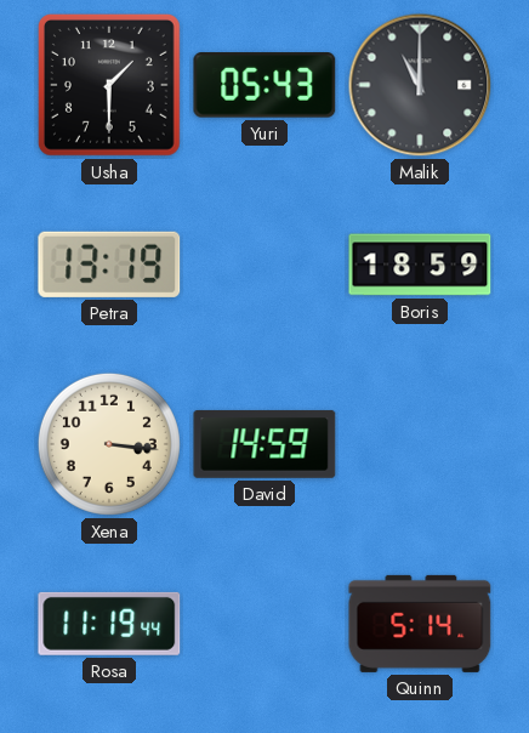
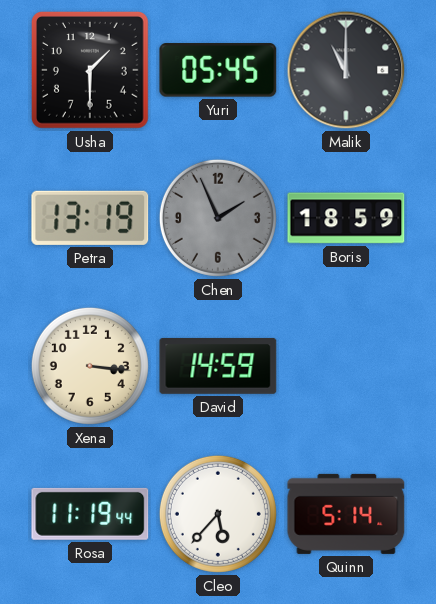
Yuri: 05:43 -> 05:45 (218, 70)
Chen: none -> 1:56 (218, 218)
Cleo: none -> 5:37 (218, 514)
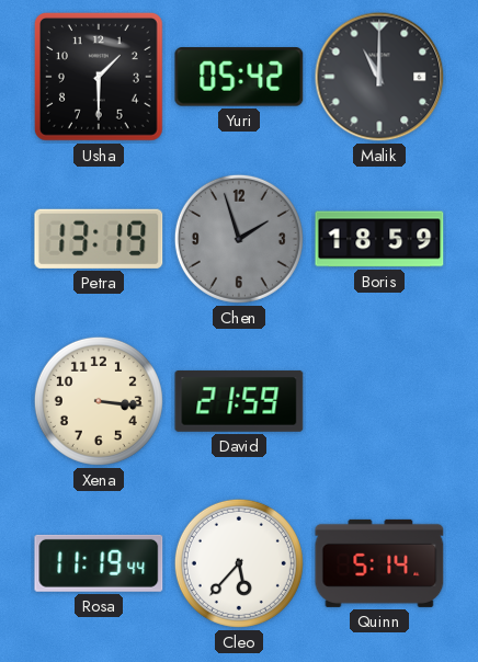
Yuri: 05:45 -> 05:42 (239, 77)
Chen: 1:56 -> 1:57 (239, 239)
David: 14:59 -> 21:59 (239, 401)
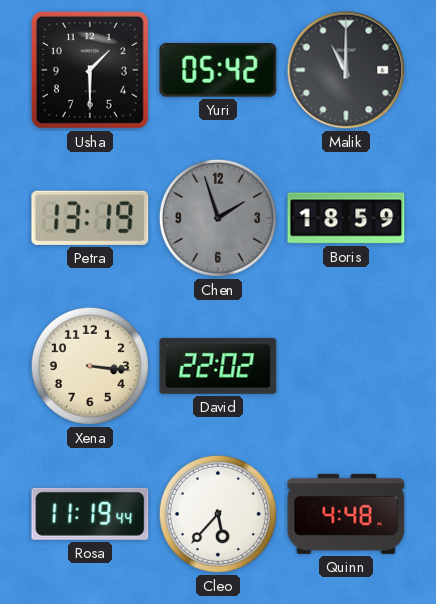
David: 21:59 -> 22:02 (218, 366)
Quinn: 5:14 -> 4:48 (346, 514)
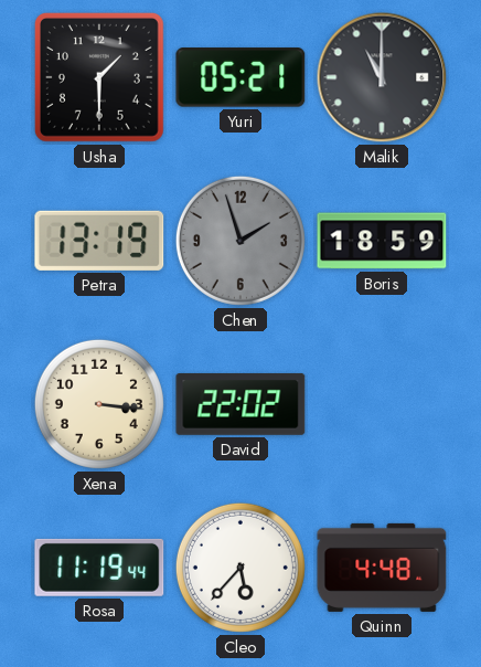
Yuri: 05:42 -> 05:21 (240, 77)
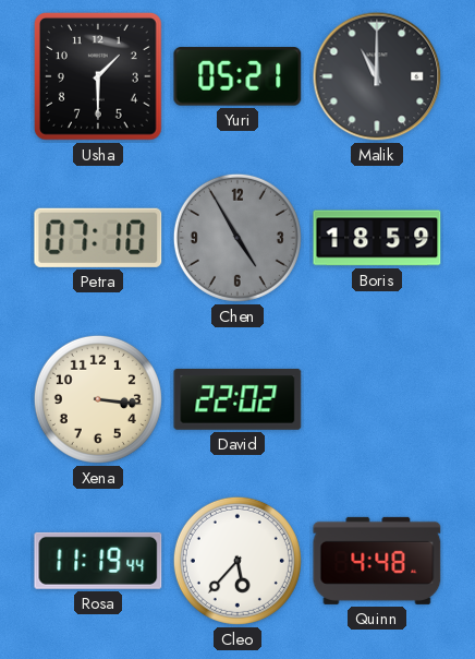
Petra: 13:19 -> 07:10 (98, 238)
Chen: 1:57 -> 4:55 (237, 238)
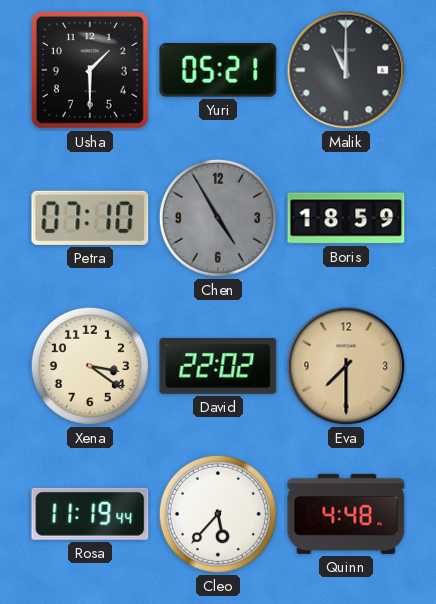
Xena: 3:16 -> 3:21 (90, 366)
Eva: none -> 7:30 (346, 366)
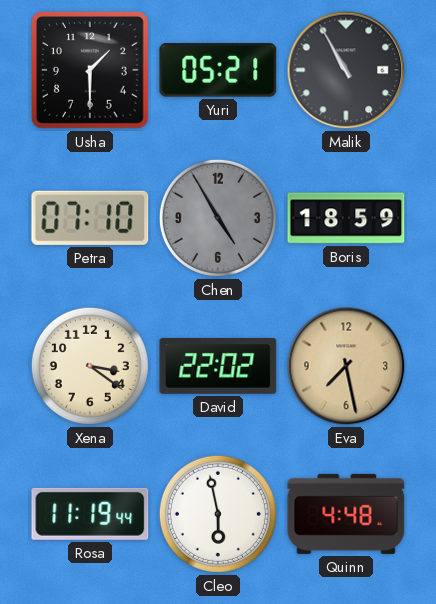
Malik: 11:00 -> 10:55 (346, 70)
Eva: 7:30 -> 7:28 (346, 366)
Cleo: 5:37 -> 5:58 (218, 514)
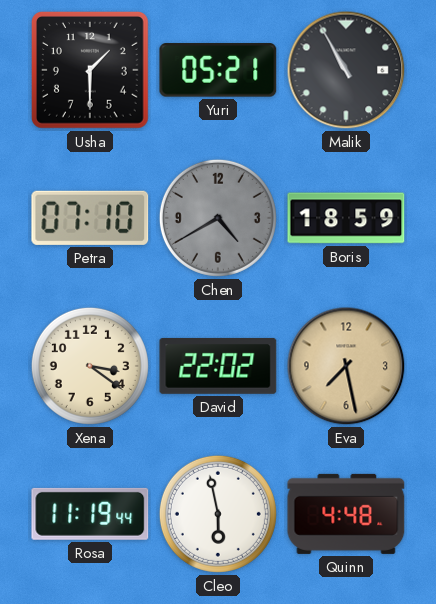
Chen: 4:55 -> 4:40 (218, 218)
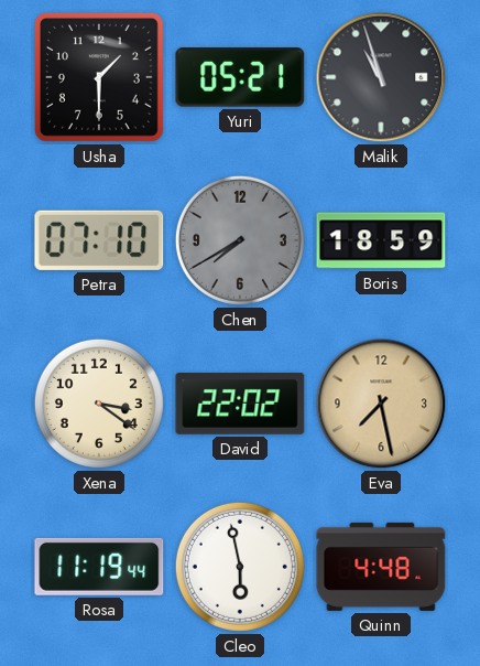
Malik: 10:55 -> 10:57 (381, 77)
Chen: 4:40 -> 7:40 (240, 240)
